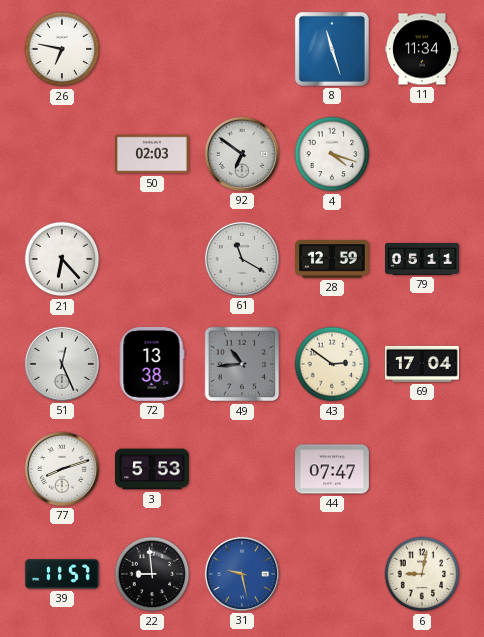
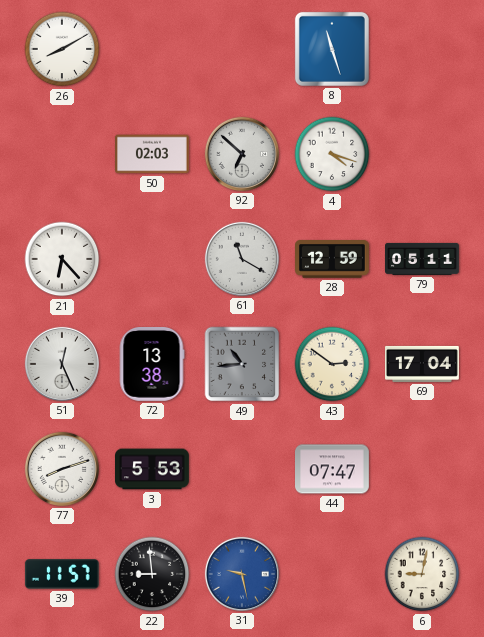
26: 6:47 -> 8:10 (62, 49)
11: 11:34 -> none (423, 49)
92: 6:51 -> 6:52 (242, 154)
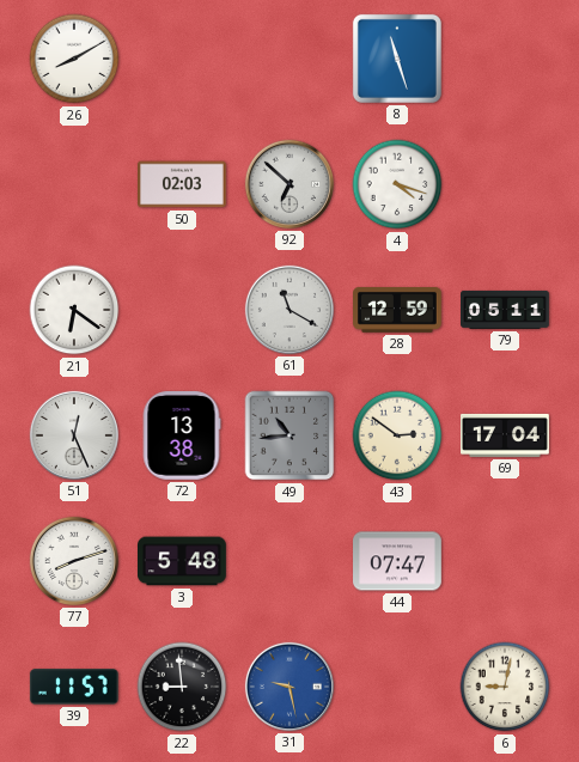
21: 6:23 -> 6:21 (74, 310)
3: 5:53 -> 5:48 (183, 561)
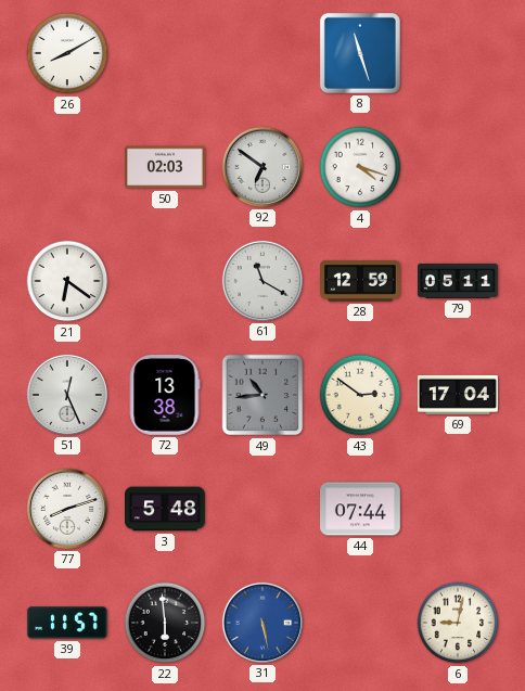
92: 6:52 -> 6:51 (262, 167)
44: 07:47 -> 07:44 (361, 509)
22: 8:59 -> 5:59 (165, 623)
31: 9:28 -> 5:28 (262, 623)
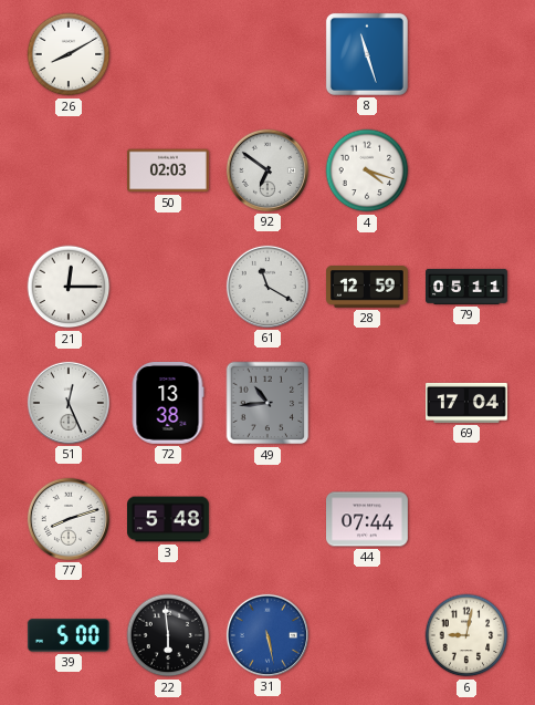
21: 6:21 -> 12:15 (69, 287)
43: 2:51 -> none (360, 395)
39: 11:57 -> 5:00 (69, 635)
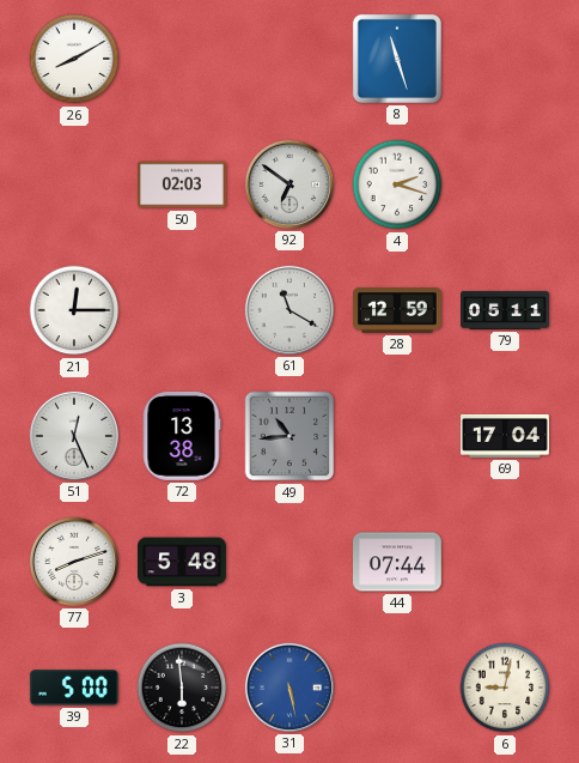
4: 4:18 -> 2:18 (397, 184)
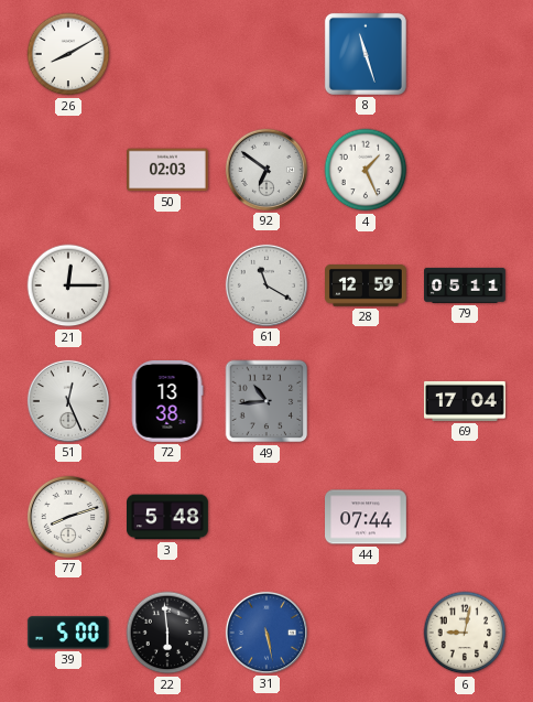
4: 2:18 -> 1:26 (366, 170)
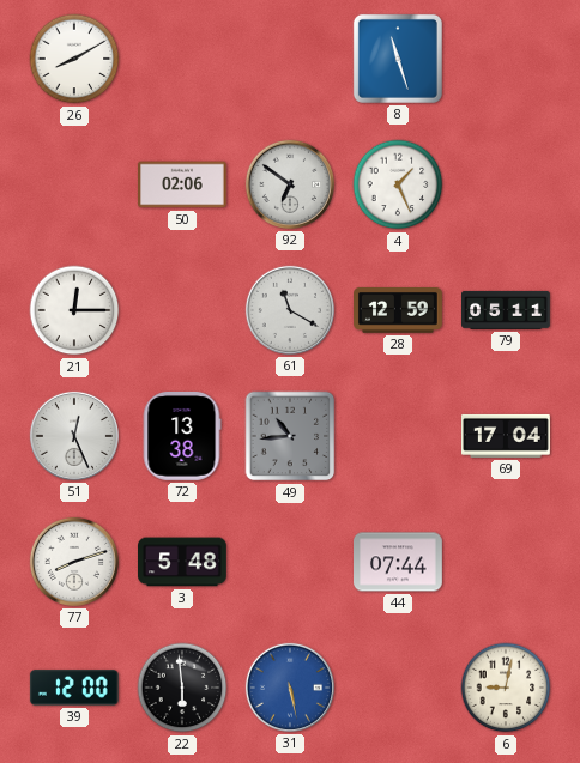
50: 02:03 -> 02:06 (183, 184)
39: 5:00 -> 12:00 (74, 688)
